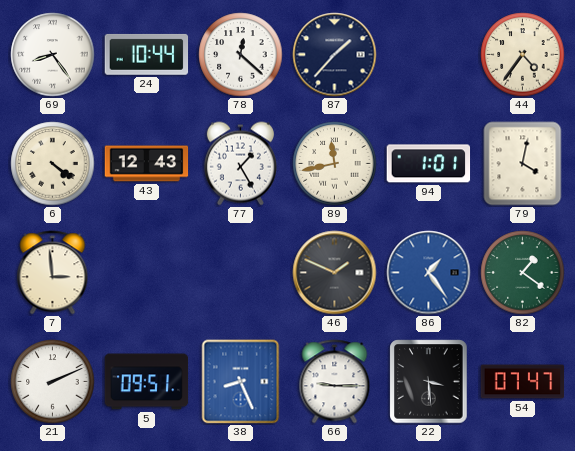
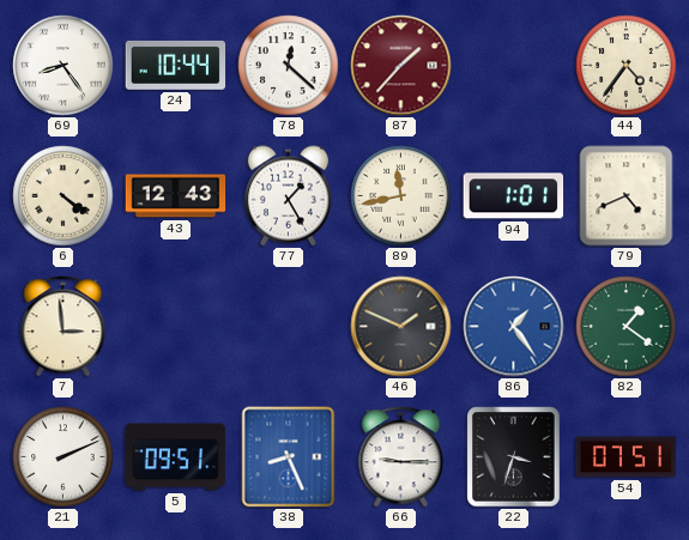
87 dial: navy -> burgundy (401, 66)
79: 4:02 -> 4:41 (627, 196)
22: 3:29 -> 3:33 (514, 457)
54: 07:47 -> 07:51 (627, 457)
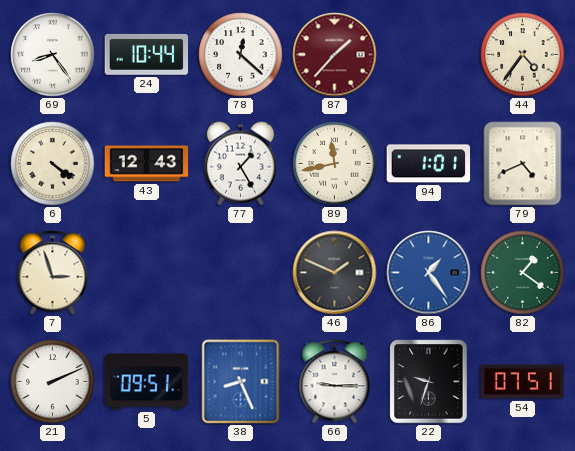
7: 2:59 -> 2:57 (53, 273)
22: 3:33 -> 9:33 (429, 382)
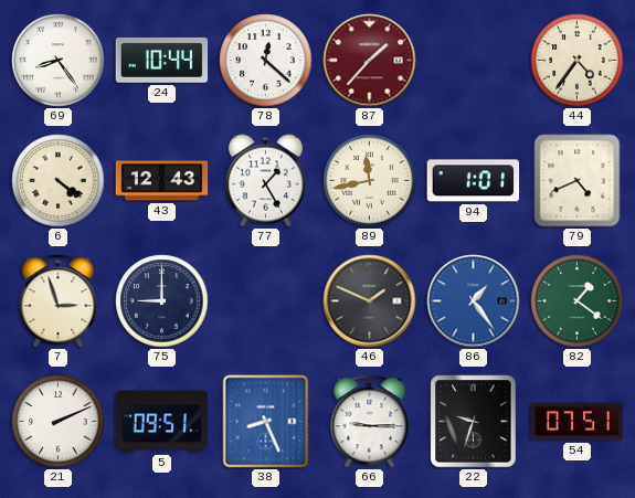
75: none -> 9:00 (162, 301)
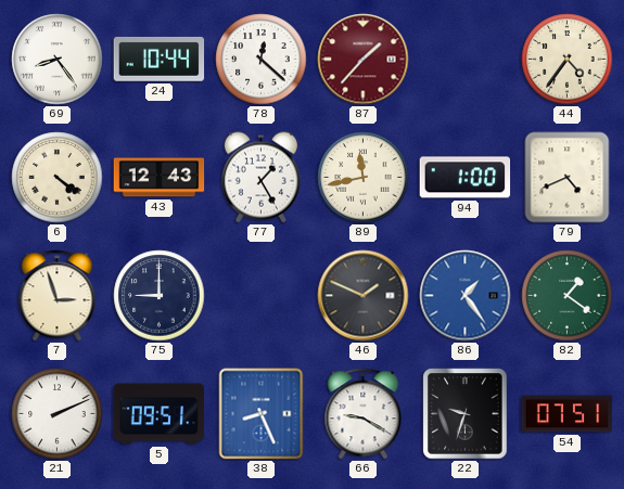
94: 1:01 -> 1:00 (466, 178)
66: 9:15 -> 9:20 (364, 414)
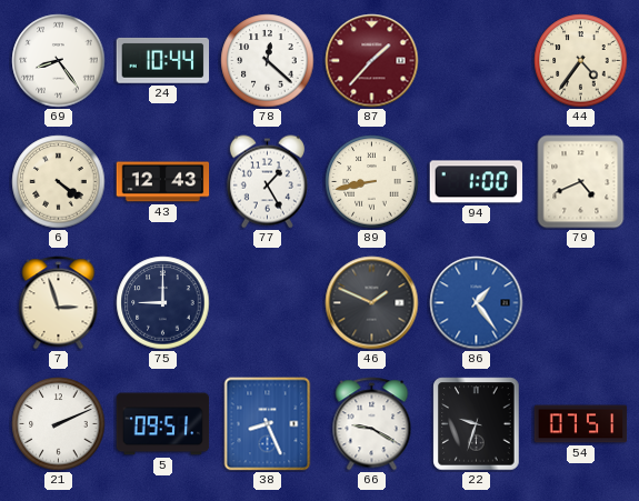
89: 11:43 -> 8:43 (372, 182)
82: 1:21 -> none (568, 296)
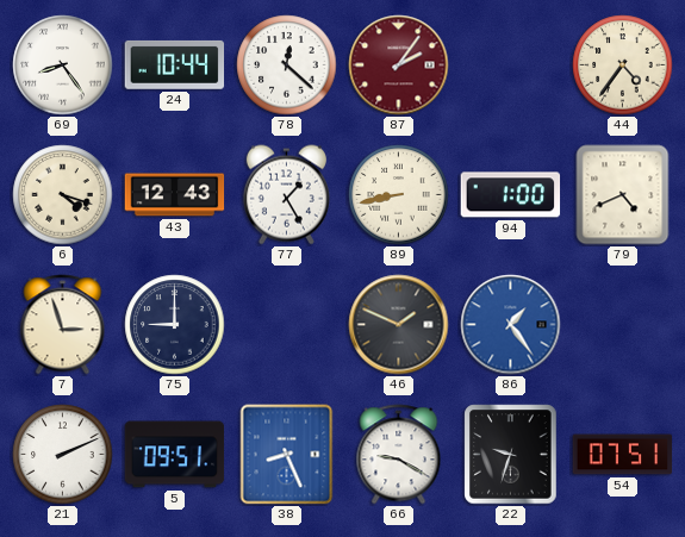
87: 1:37 -> 2:06 (399, 65)
6: 4:21 -> 4:18 (63, 195)
